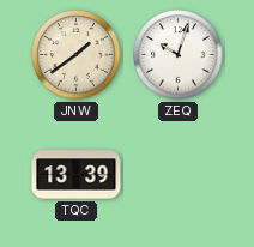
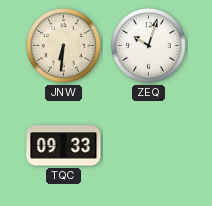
JNW: 1:39 -> 6:31 (64, 46)
TQC: 13:39 -> 09:33 (64, 146)
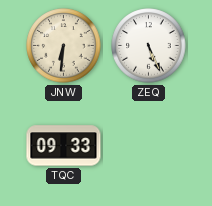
ZEQ: 10:03 -> 5:26 (149, 46)
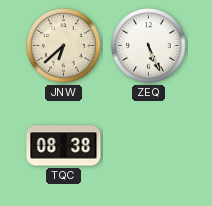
JNW: 6:31 -> 6:38 (64, 46)
TQC: 09:33 -> 08:38 (64, 146)
